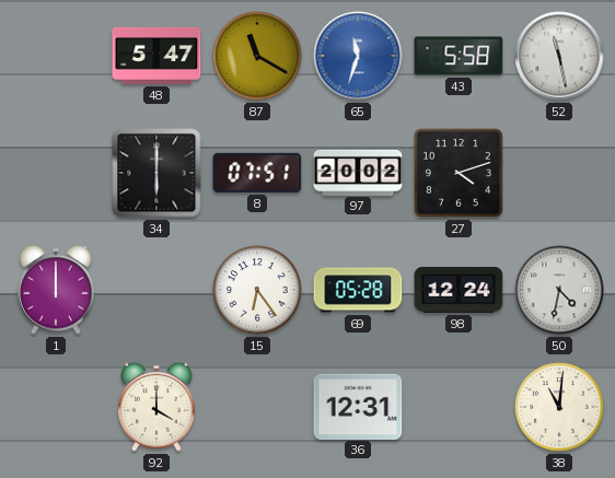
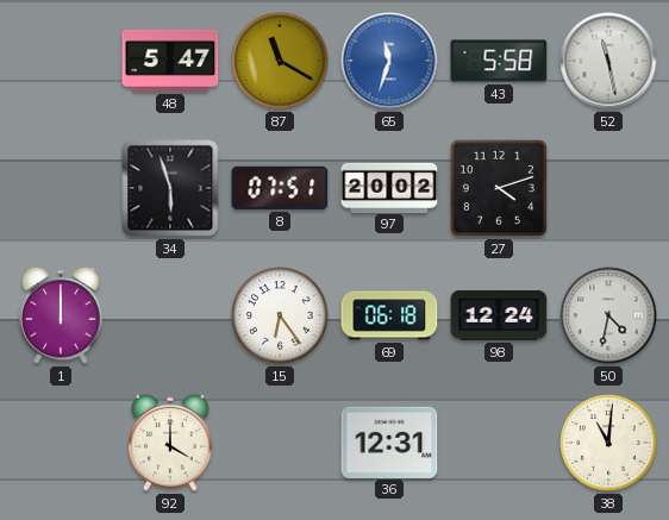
34: 6:00 -> 5:57 (170, 188)
69: 05:28 -> 06:18 (389, 315)
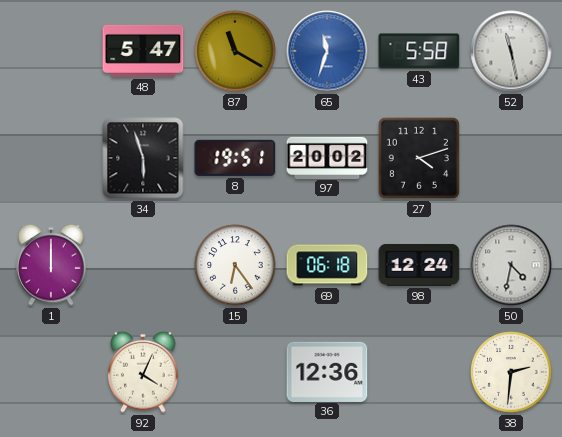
8: 07:51 -> 19:51 (235, 158)
92: 4:00 -> 4:04 (143, 372)
36: 12:31 -> 12:36 (327, 371)
38: 11:01 -> 2:31 (511, 372)
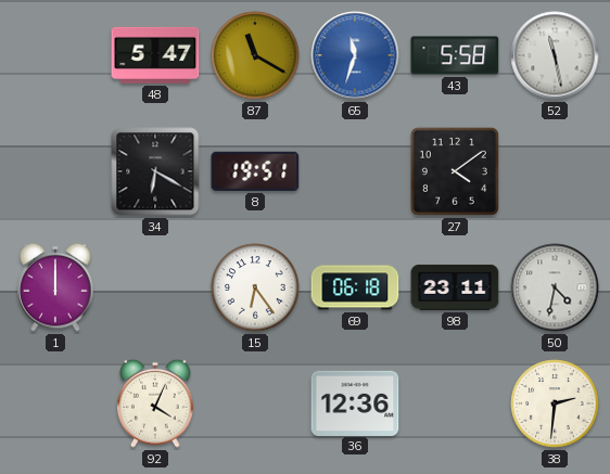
34: 5:57 -> 6:20 (155, 171)
97: 20:02 -> none (327, 157)
27: 4:12 -> 4:09 (455, 171)
98: 12:24 -> 23:11 (455, 287)
